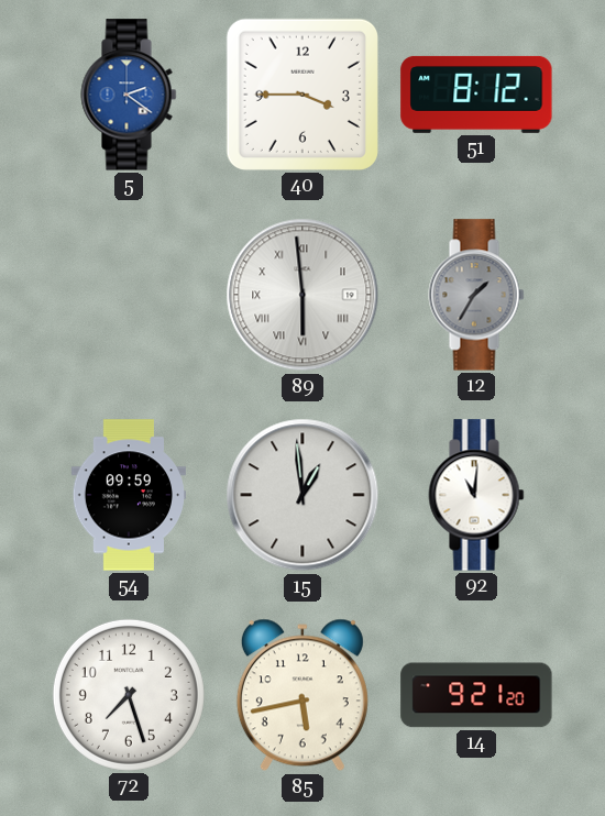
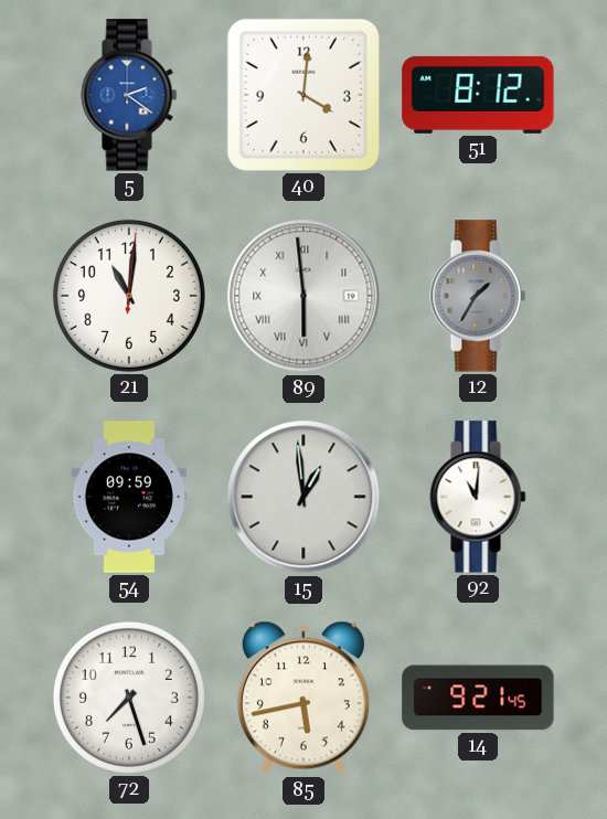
40: 3:45 -> 4:01 (303, 95)
21: none -> 11:01 (129, 296)
14: 9:21:20 -> 9:21:45 (478, 698)
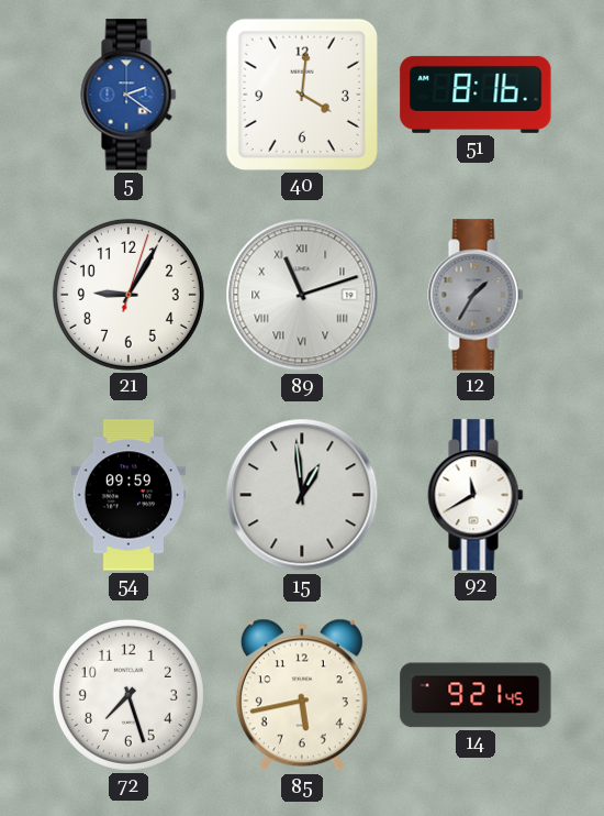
51: 8:12 -> 8:16 (476, 95)
21: 11:01 -> 9:05 (128, 295)
89: 5:59 -> 11:12 (302, 295)
92: 11:01 -> 11:40 (476, 495)
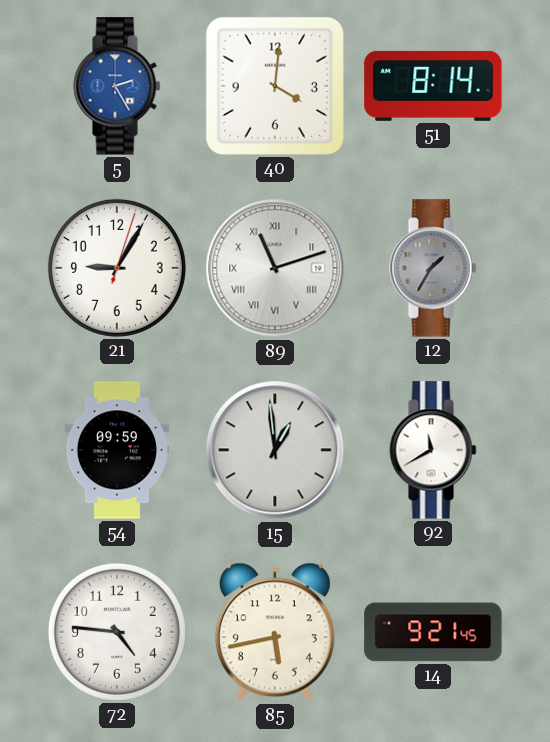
5: 2:21 -> 2:25 (117, 86)
51: 8:16 -> 8:14 (433, 86)
72: 7:27 -> 4:46 (117, 632)
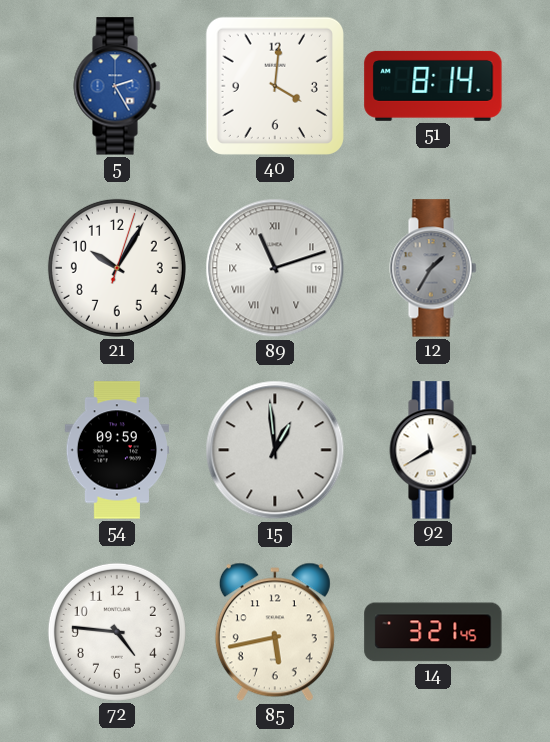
21: 9:05 -> 10:05 (117, 268)
14: 9:21 -> 3:21 (433, 632)
